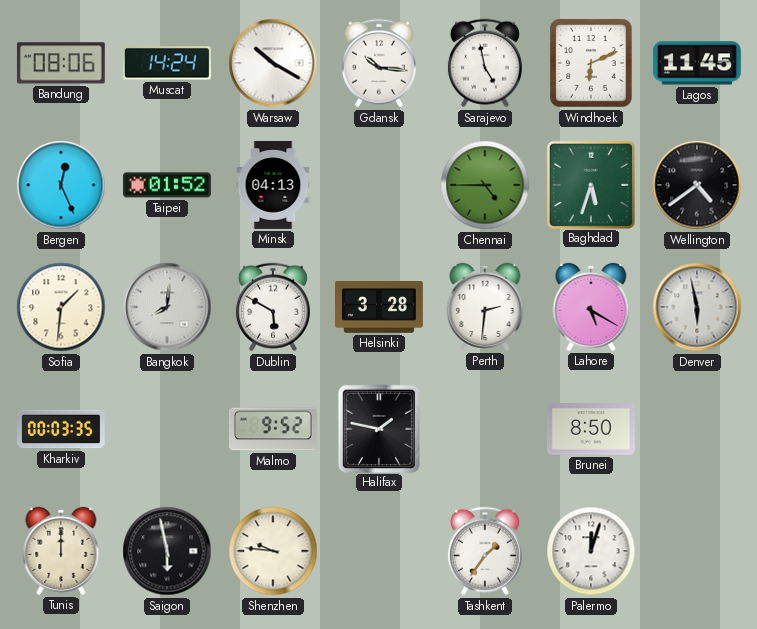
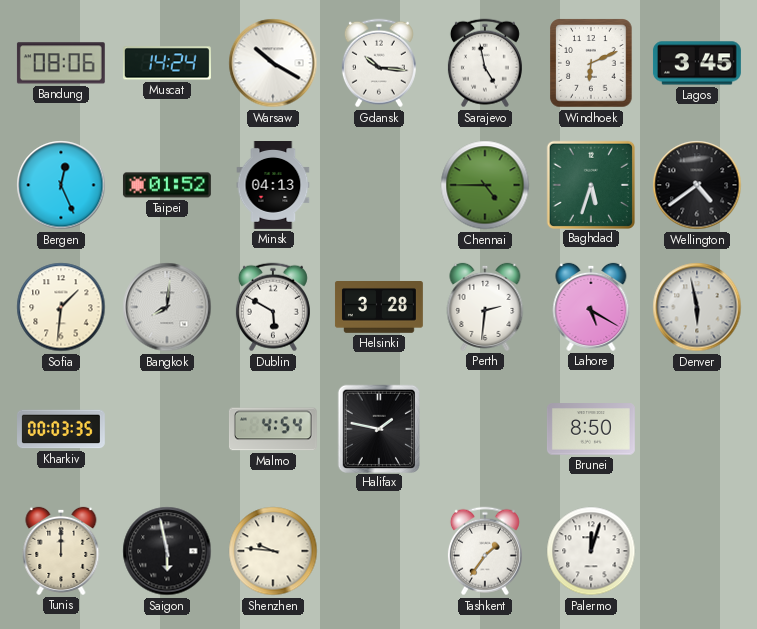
Lagos: 11:45 -> 3:45 (697, 63)
Malmo: 9:52 -> 4:54 (273, 429)
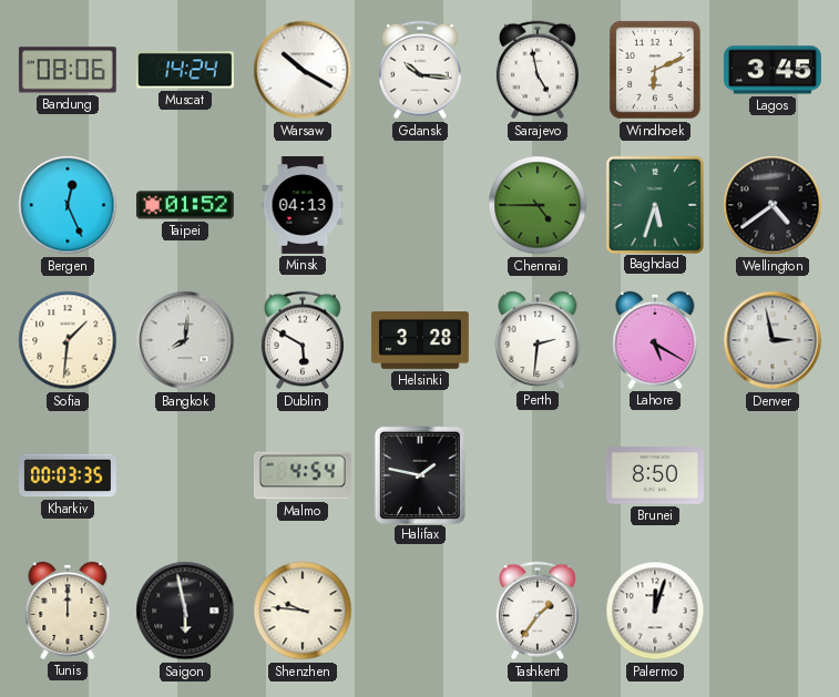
Denver: 5:58 -> 2:58 (773, 340)
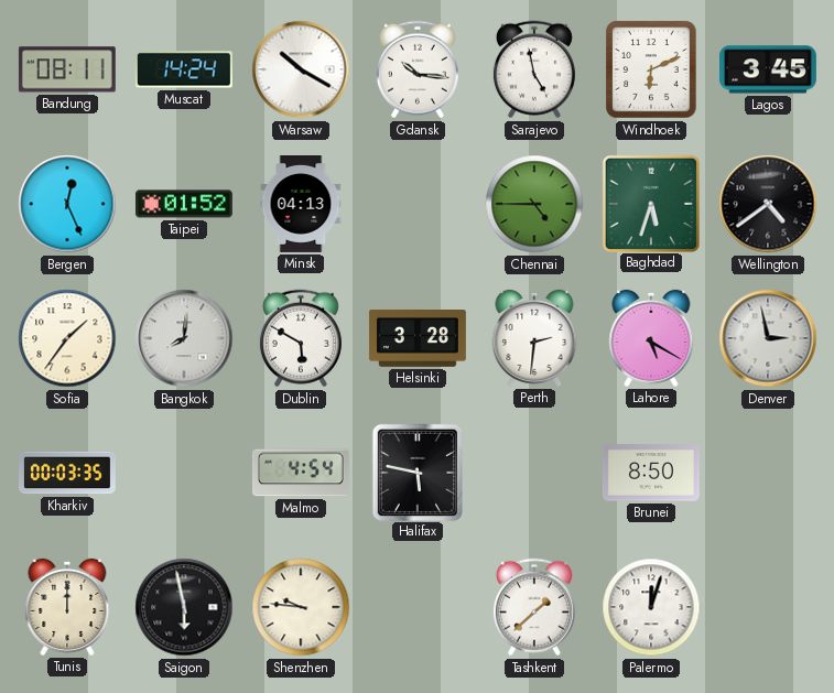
Bandung: 08:06 -> 08:11 (67, 69)
Sofia: 1:31 -> 1:36 (67, 338)
Halifax: 1:47 -> 5:47 (416, 472)
Tashkent: 1:36 -> 1:38 (534, 607)
